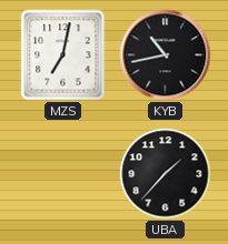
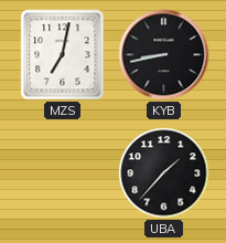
KYB: 10:43 -> 8:43 (164, 55)
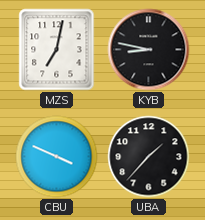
KYB: 8:43 -> 8:47 (149, 50)
CBU: none -> 3:49 (57, 157)
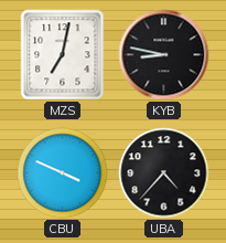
UBA: 1:37 -> 4:37 (164, 173)
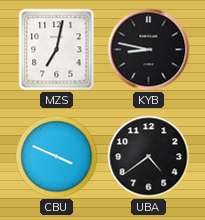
UBA: 4:37 -> 4:39 (149, 157)
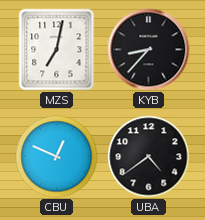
KYB: 8:47 -> 8:37 (149, 50)
CBU: 3:49 -> 12:49 (57, 157)
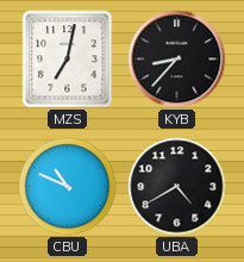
CBU: 12:49 -> 10:49 (68, 187)
UBA: 4:39 -> 4:40 (177, 187)
